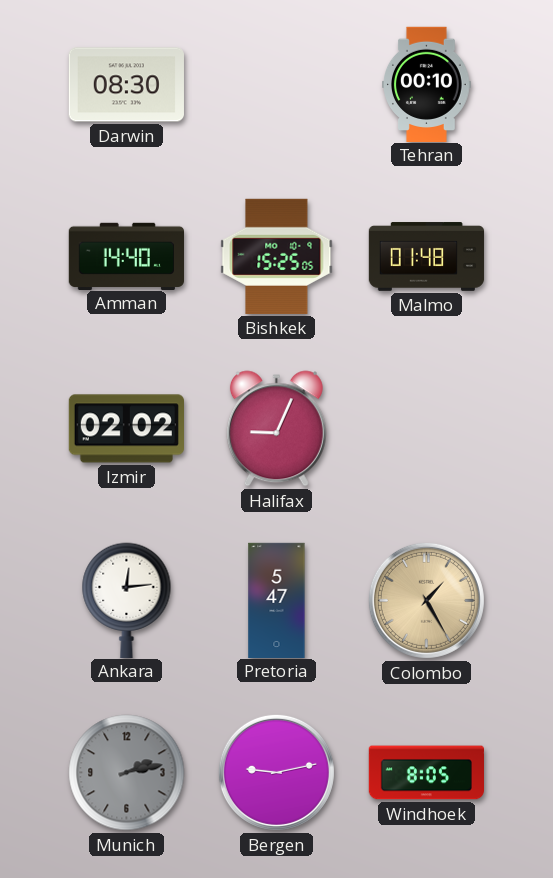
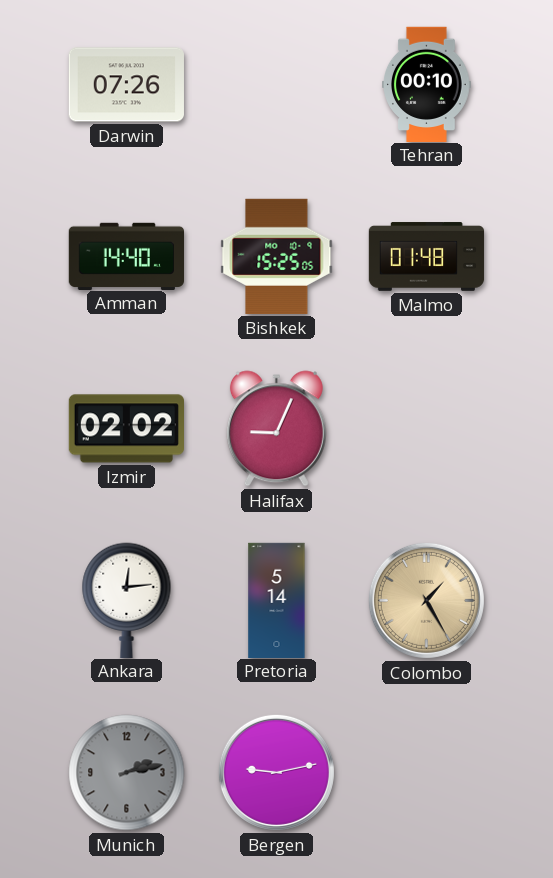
Darwin: 08:30 -> 07:26 (126, 85)
Pretoria: 5:47 -> 5:14 (277, 600)
Windhoek: 8:05 -> none (426, 773)
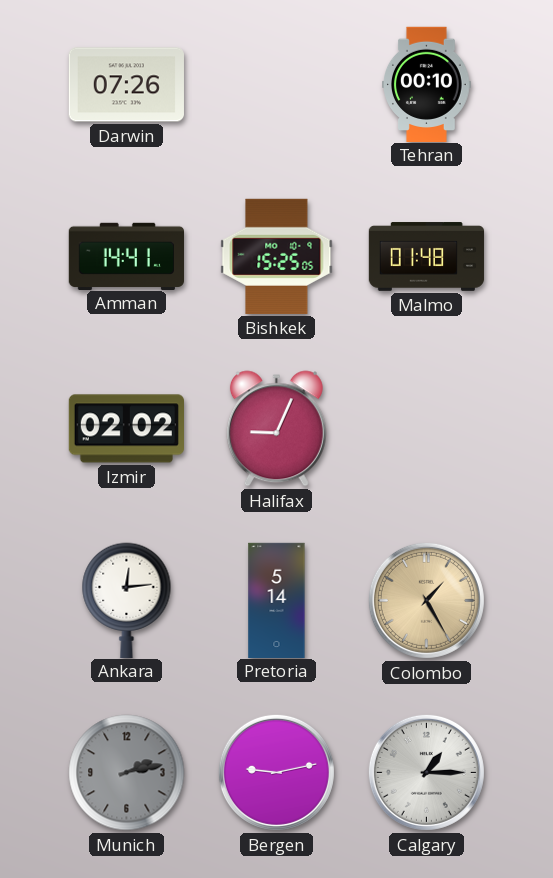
Amman: 14:40 -> 14:41 (126, 256)
Calgary: none -> 1:15 (426, 772)
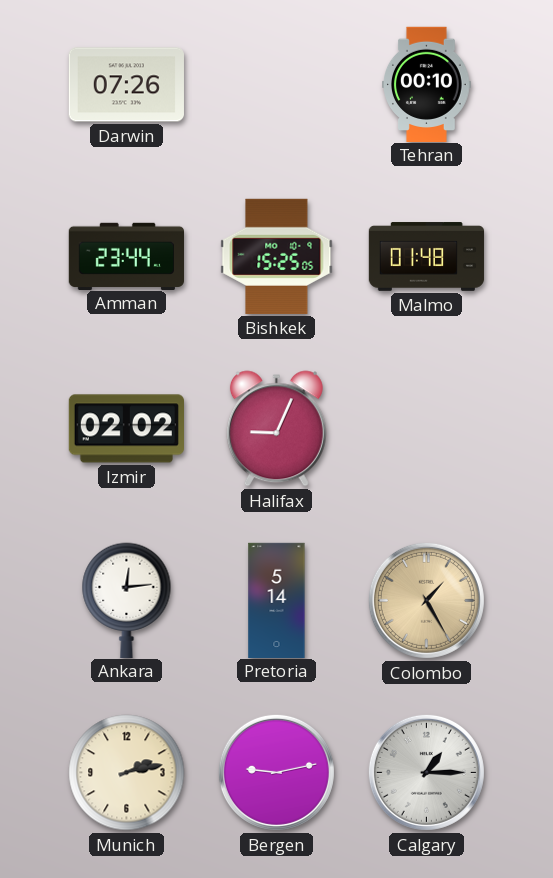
Amman: 14:41 -> 23:44 (126, 256)
Munich dial: grey -> cream (127, 773)
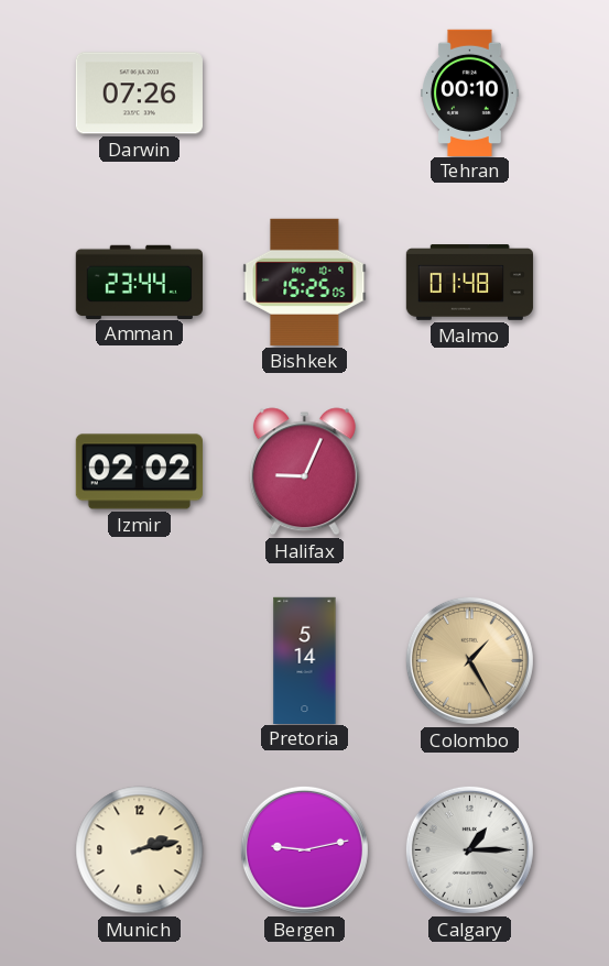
Ankara: 12:14 -> none (127, 600)
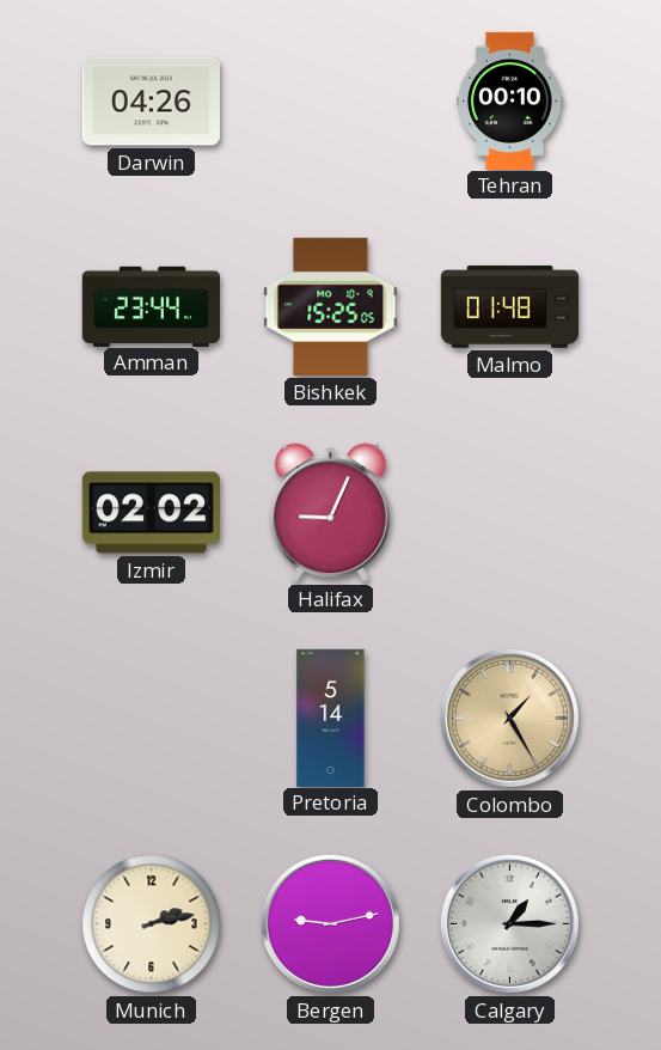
Darwin: 07:26 -> 04:26 (151, 102)
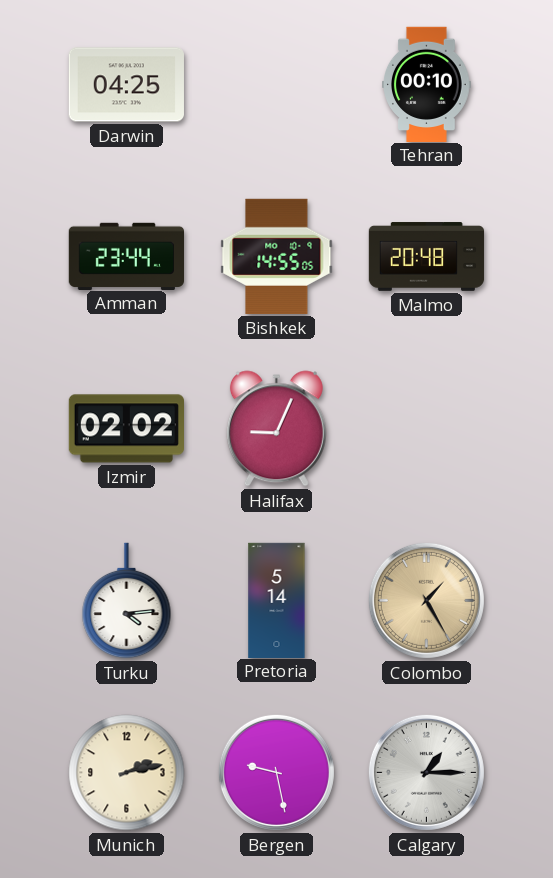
Darwin: 04:26 -> 04:25 (126, 85)
Bishkek: 15:25 -> 14:55 (277, 256)
Malmo: 01:48 -> 20:48 (427, 257)
Turku: none -> 4:14 (127, 601)
Bergen: 9:13 -> 9:28 (276, 772)
